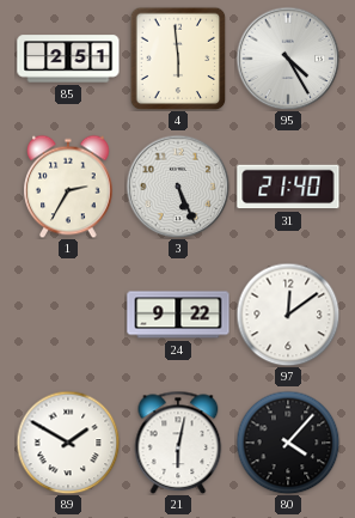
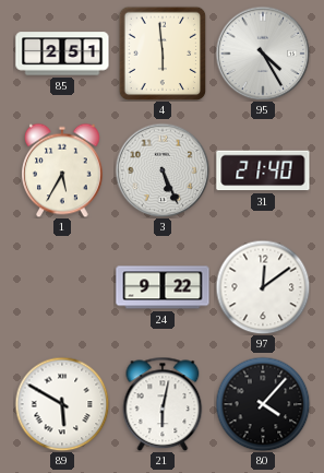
1: 2:35 -> 5:35 (63, 170)
89: 1:50 -> 5:50 (62, 404)
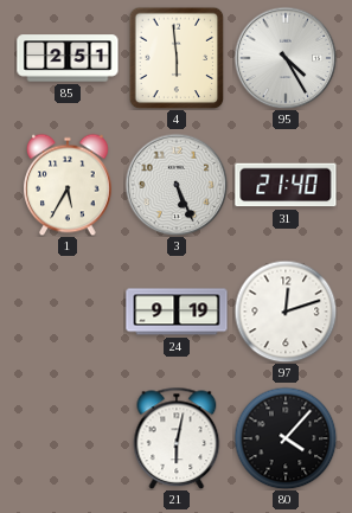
24: 9:22 -> 9:19 (177, 312)
97: 12:09 -> 12:12 (286, 312)
89: 5:50 -> none (62, 404)
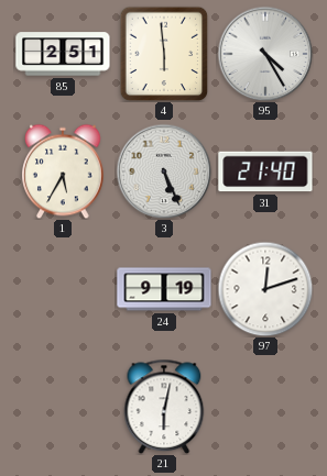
80: 4:07 -> none (286, 438)
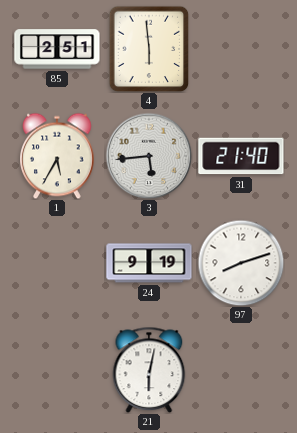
95: 4:25 -> none (265, 54)
3: 5:26 -> 5:44 (149, 156)
97: 12:12 -> 8:12 (241, 263)
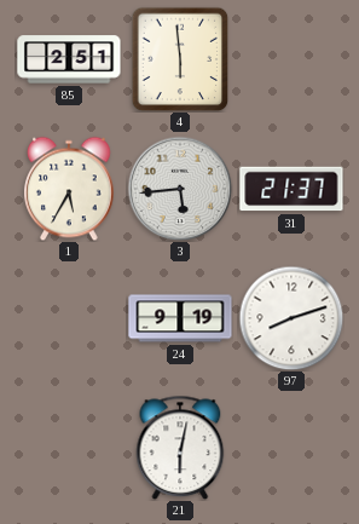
31: 21:40 -> 21:37 (291, 189)
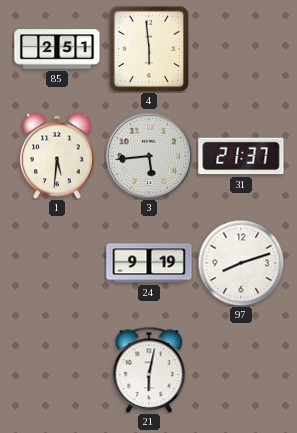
1: 5:35 -> 5:31 (58, 156)
